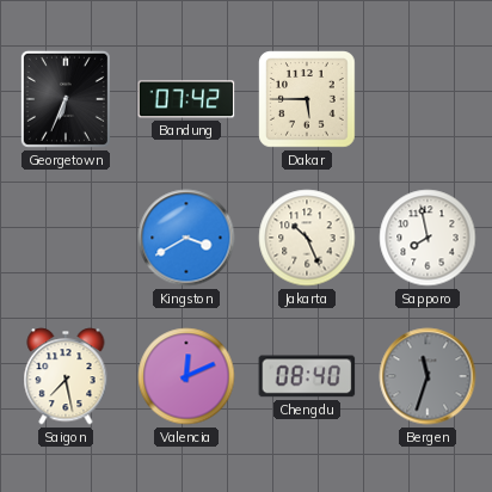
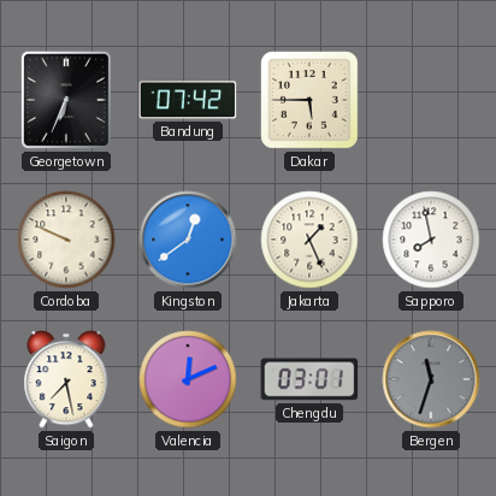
Cordoba: none -> 9:49 (66, 240)
Kingston: 3:40 -> 12:39 (188, 240)
Jakarta: 10:26 -> 1:26 (309, 240)
Chengdu: 08:40 -> 03:01 (309, 379)
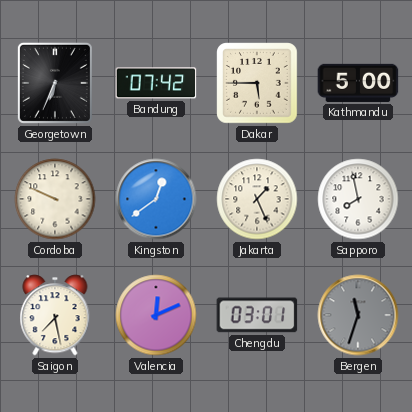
Kathmandu: none -> 5:00 (358, 83)
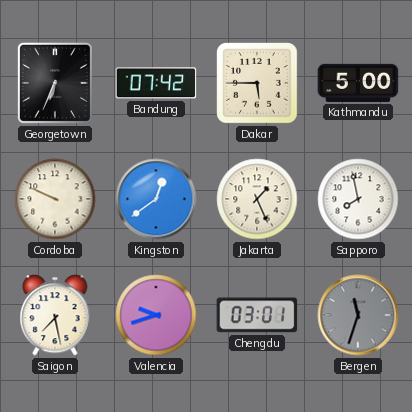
Valencia: 12:11 -> 9:42 (156, 315)
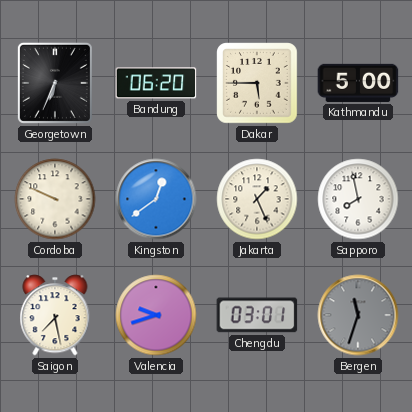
Bandung: 07:42 -> 06:20 (156, 83)
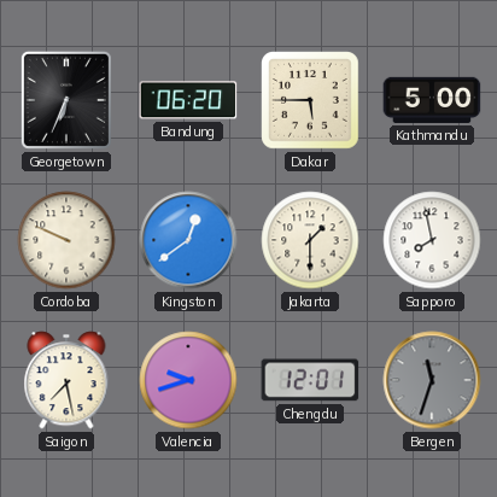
Jakarta: 1:26 -> 1:30 (310, 240)
Chengdu: 03:01 -> 12:01 (310, 380)
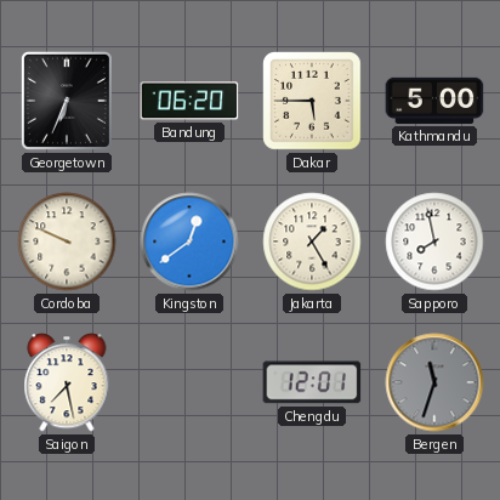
Jakarta: 1:30 -> 1:25 (312, 242)
Valencia: 9:42 -> none (188, 380)
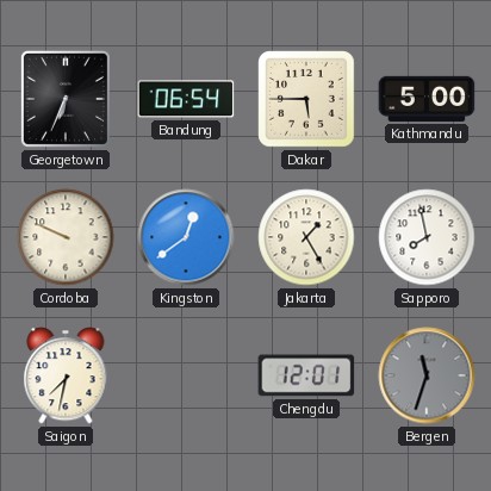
Bandung: 06:20 -> 06:54 (186, 99)
Saigon: 7:28 -> 7:32 (66, 375)
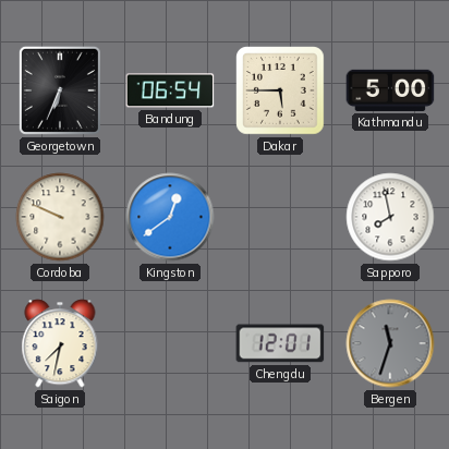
Jakarta: 1:25 -> none (306, 237)
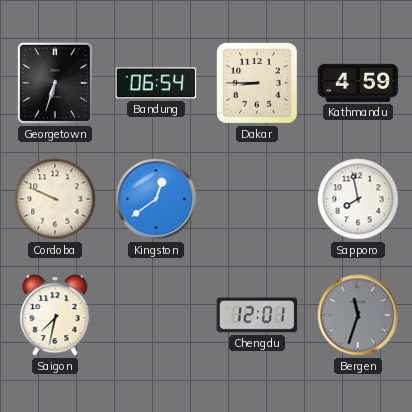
Georgetown: 6:34 -> 6:33 (55, 83)
Dakar: 5:45 -> 8:45 (257, 83)
Kathmandu: 5:00 -> 4:59 (358, 83)
